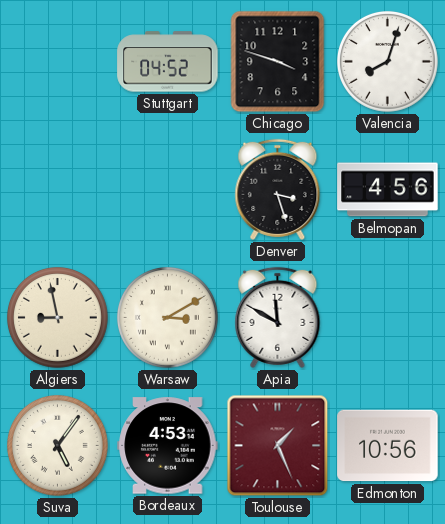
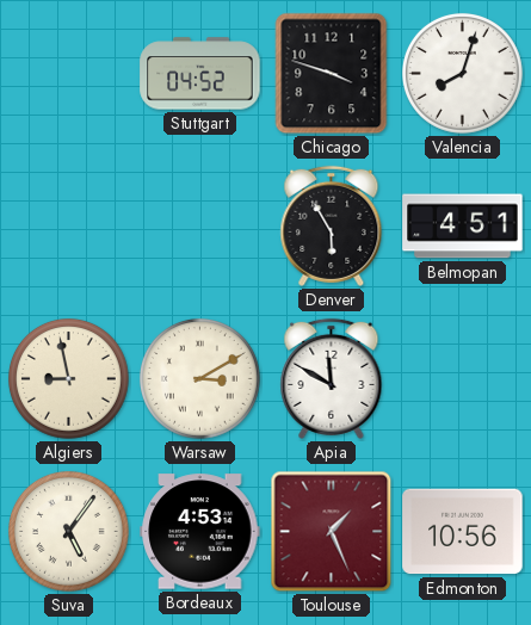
Denver: 3:27 -> 5:55 (332, 225)
Belmopan: 4:56 -> 4:51 (463, 227)
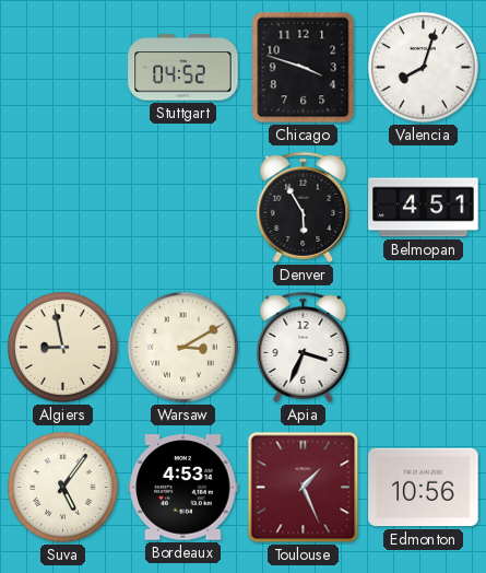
Apia: 11:50 -> 3:34 (304, 347)
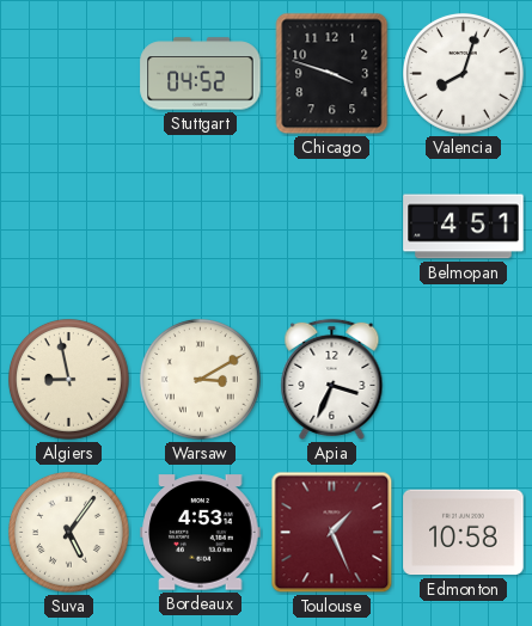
Denver: 5:55 -> none (304, 207)
Edmonton: 10:56 -> 10:58 (464, 533)
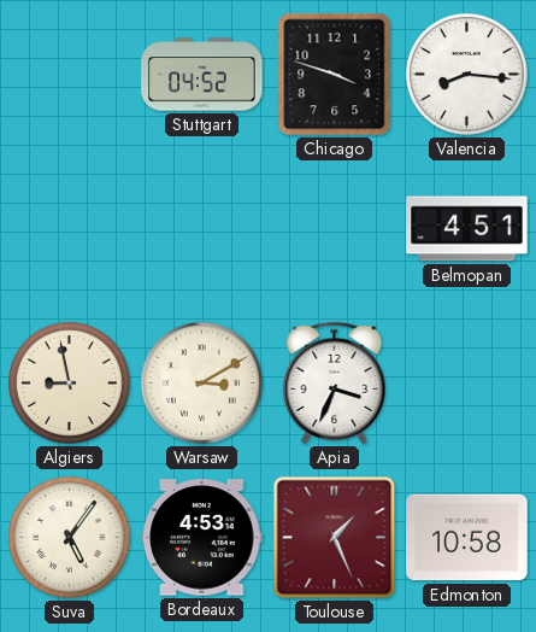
Valencia: 8:03 -> 8:16 (466, 74)
